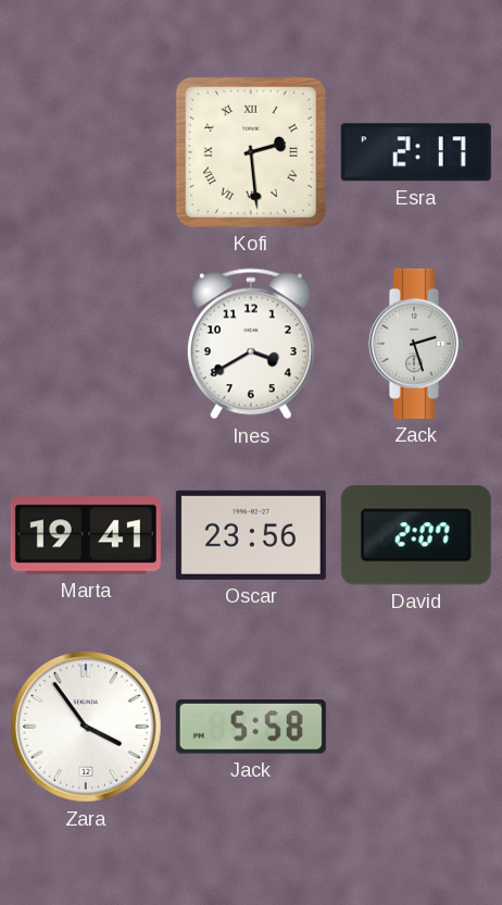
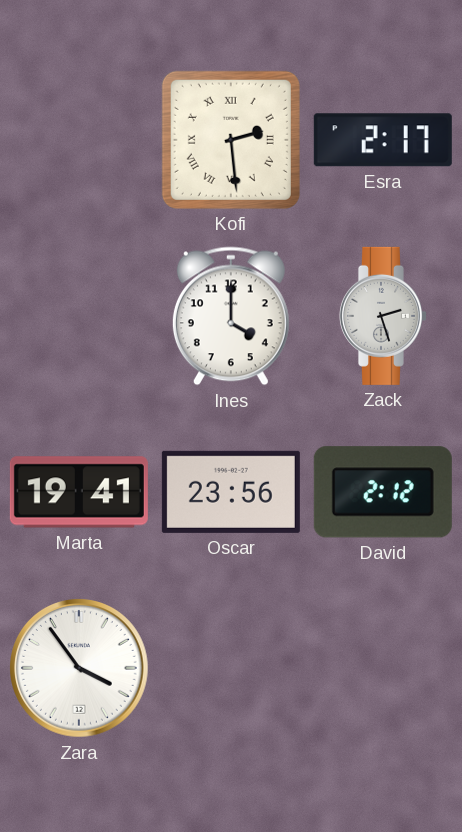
Ines: 3:40 -> 4:00 (231, 316)
David: 2:07 -> 2:12 (383, 492)
Jack: 5:58 -> none (251, 727)
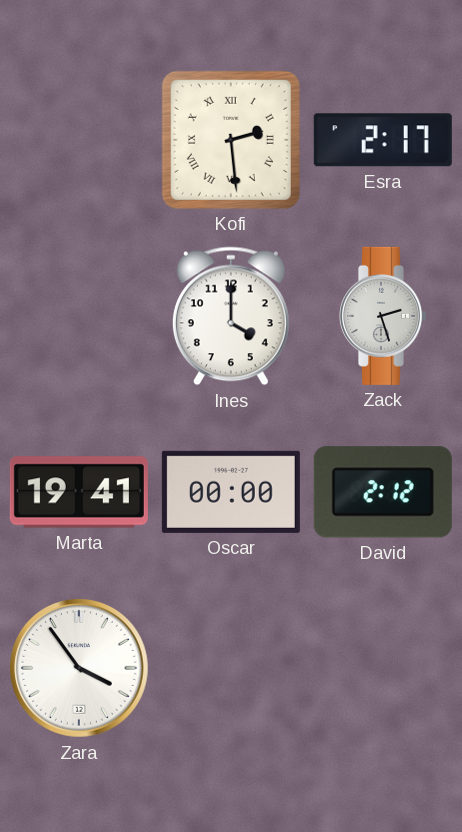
Oscar: 23:56 -> 00:00 (231, 492)
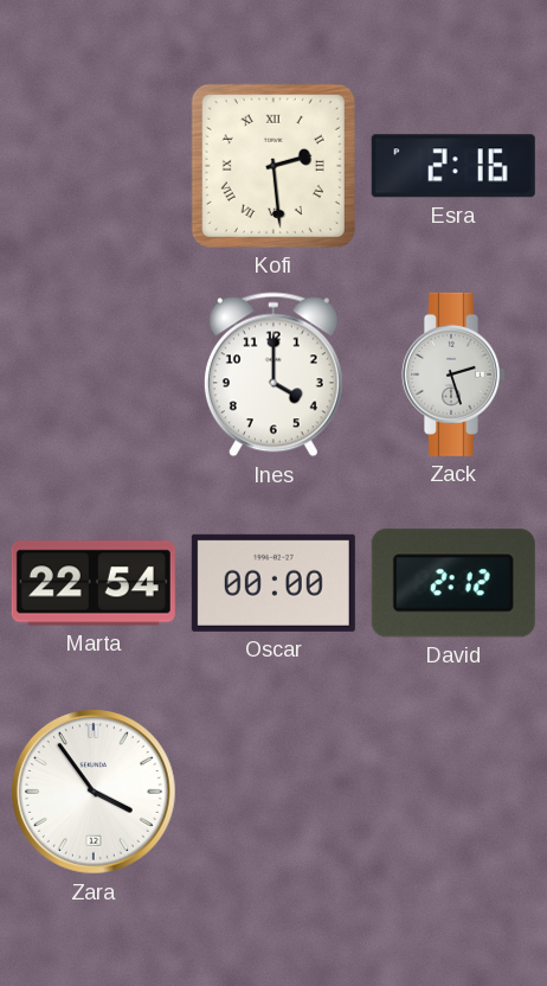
Esra: 2:17 -> 2:16 (453, 166)
Marta: 19:41 -> 22:54 (94, 583)
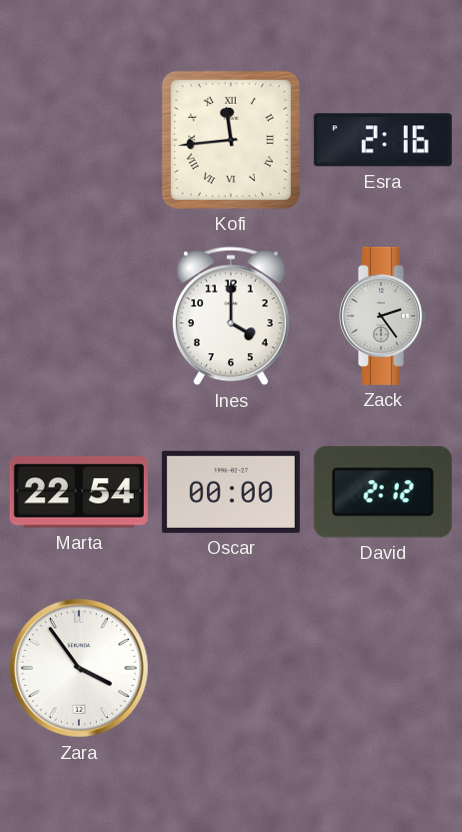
Kofi: 2:29 -> 11:44 (231, 140)
Zack: 2:27 -> 2:24 (383, 316)
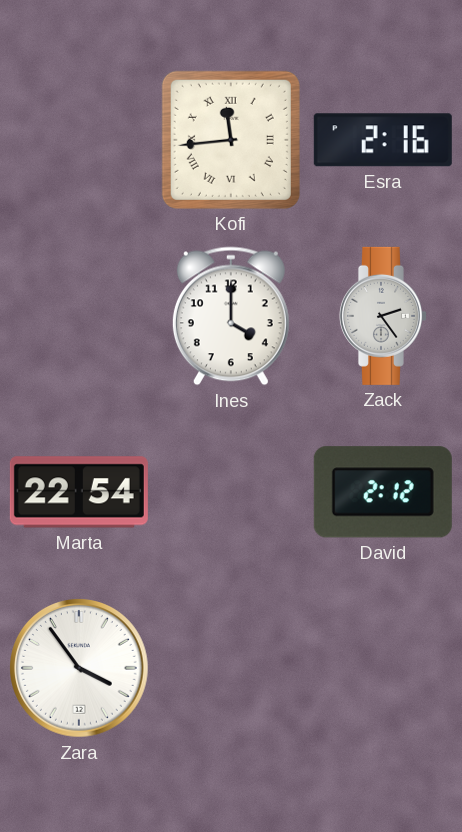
Oscar: 00:00 -> none (231, 492)
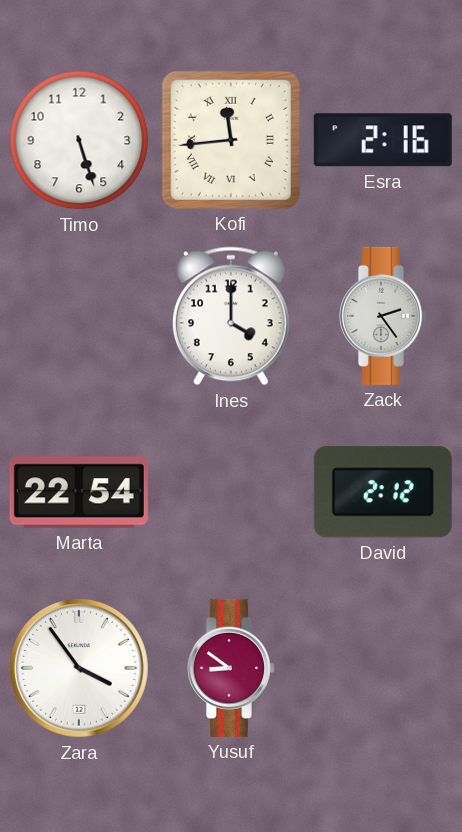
Timo: none -> 5:27 (79, 140)
Yusuf: none -> 8:51 (231, 668)
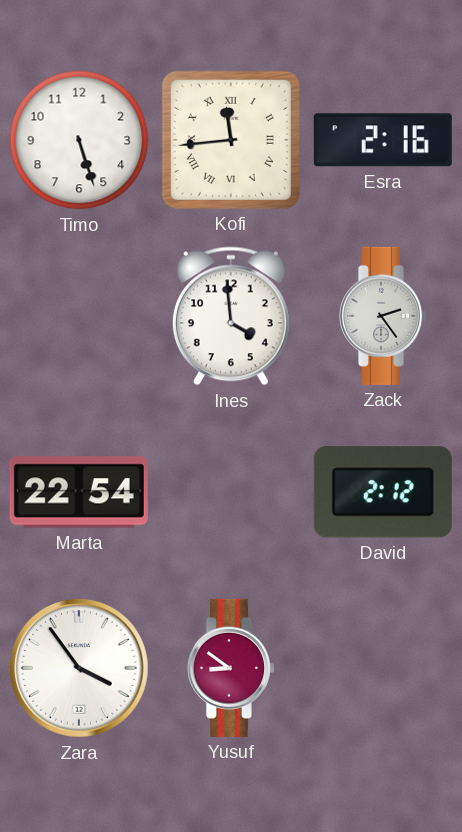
Ines: 4:00 -> 3:59 (231, 316)
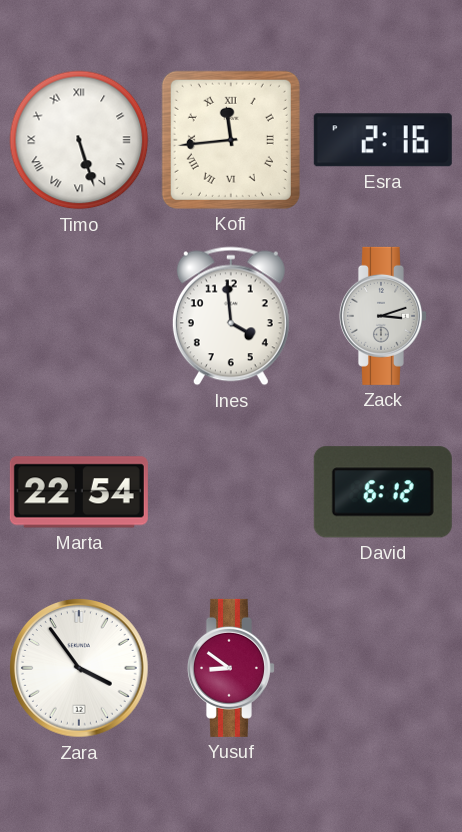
Timo numerals: Arabic -> Roman (79, 140)
Zack: 2:24 -> 3:12 (383, 316)
David: 2:12 -> 6:12 (383, 492)
